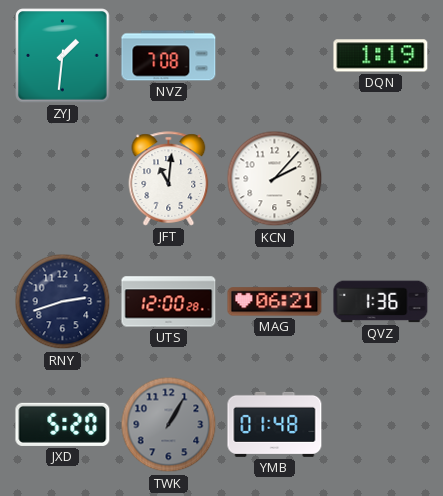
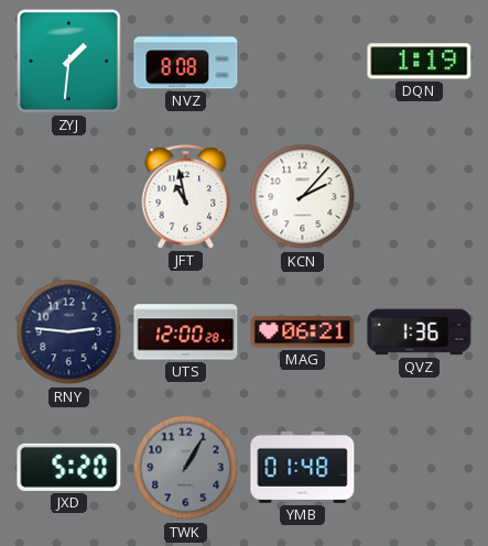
NVZ: 7:08 -> 8:08 (186, 62)
JFT: 11:01 -> 10:58 (186, 197)
RNY: 2:42 -> 2:46 (69, 332)
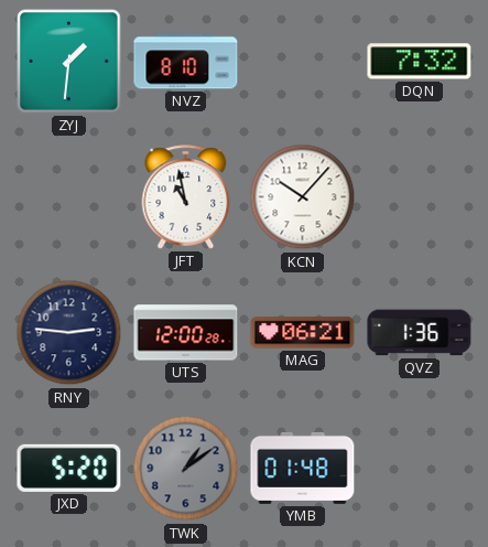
NVZ: 8:08 -> 8:10 (186, 62)
DQN: 1:19 -> 7:32 (420, 62)
KCN: 2:07 -> 10:07 (303, 197)
TWK: 1:05 -> 1:09 (186, 469)
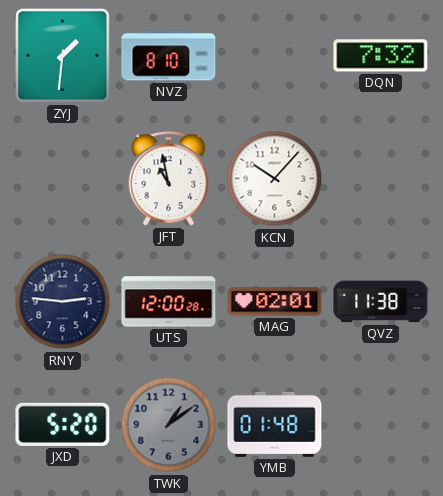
MAG: 06:21 -> 02:01 (275, 302)
QVZ: 1:36 -> 11:38 (381, 302)
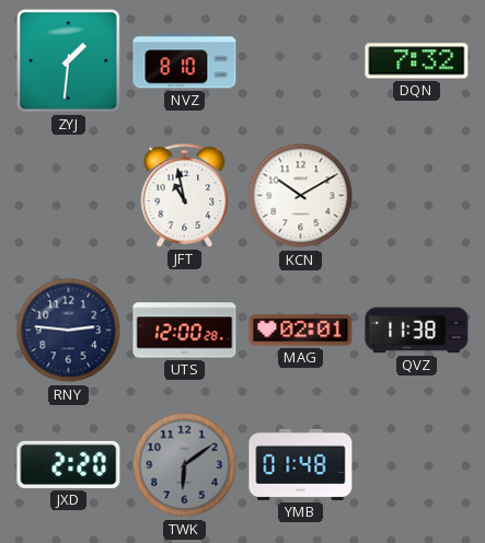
KCN: 10:07 -> 10:10 (301, 196)
JXD: 5:20 -> 2:20 (69, 464)
TWK: 1:09 -> 6:09 (185, 465)
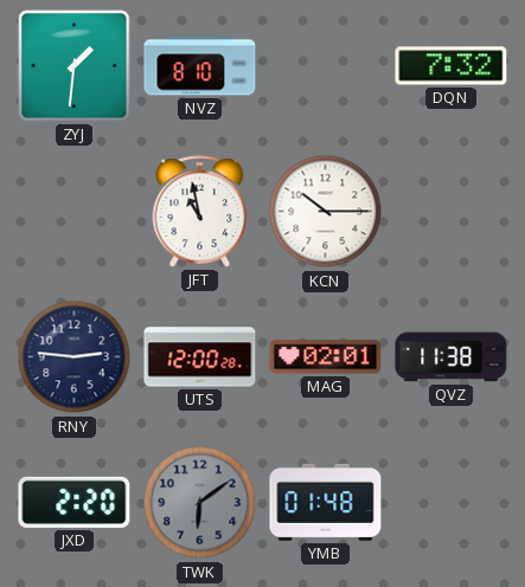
KCN: 10:10 -> 10:15 (326, 212)
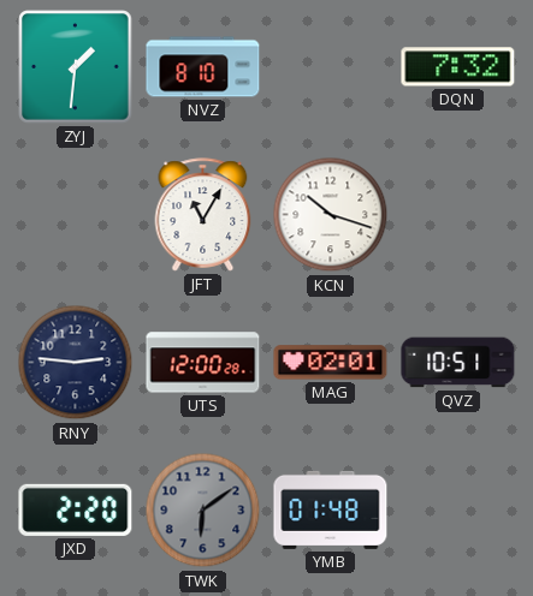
JFT: 10:58 -> 11:05 (203, 215)
KCN: 10:15 -> 10:18 (331, 215)
QVZ: 11:38 -> 10:51 (458, 363)
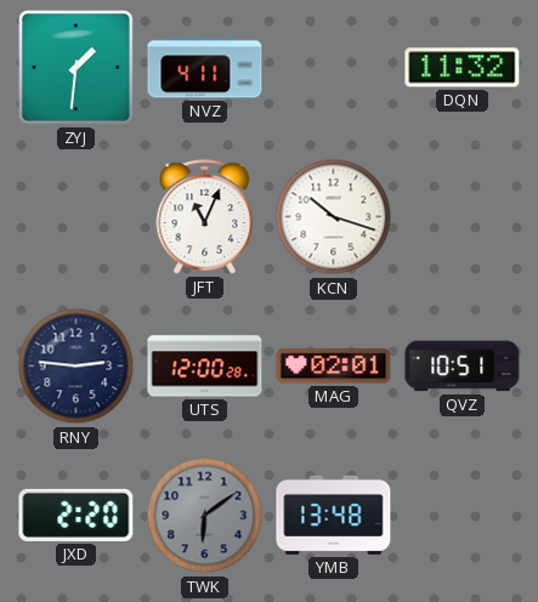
NVZ: 8:10 -> 4:11 (205, 68)
DQN: 7:32 -> 11:32 (463, 68)
JFT: 11:05 -> 11:04 (205, 217)
YMB: 01:48 -> 13:48 (334, 515)
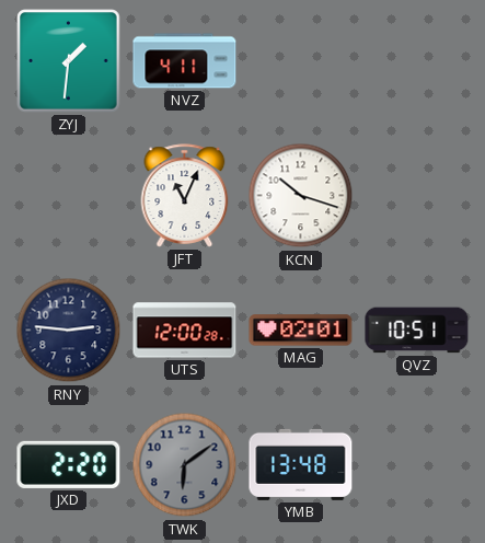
DQN: 11:32 -> none (463, 68)
